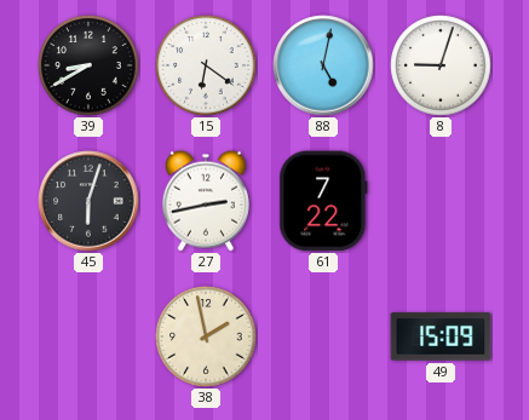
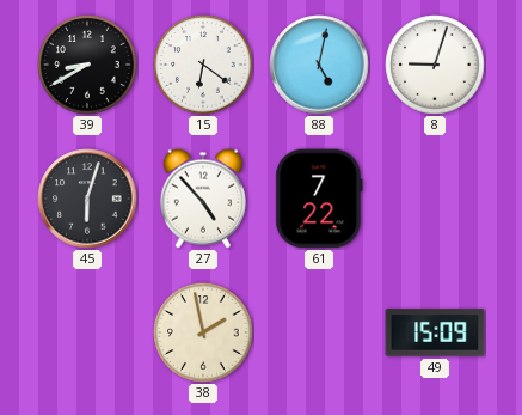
27: 2:43 -> 4:53 (203, 199)
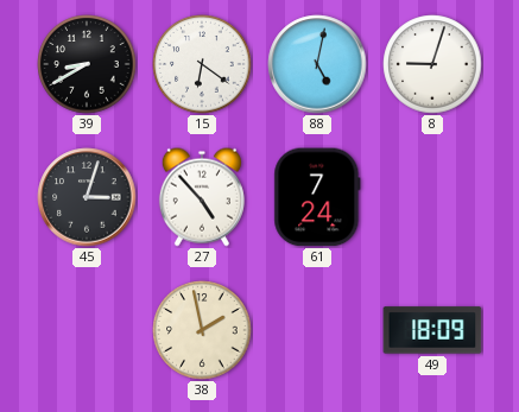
45: 6:03 -> 3:03 (87, 197)
61: 7:22 -> 7:24 (317, 197)
49: 15:09 -> 18:09 (432, 330)
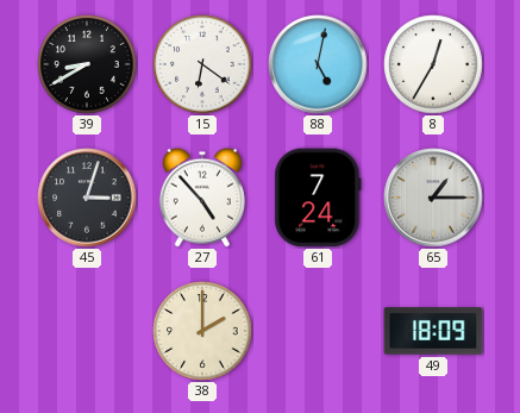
8: 9:03 -> 12:35 (433, 64)
65: none -> 1:15 (433, 198)
38: 1:58 -> 2:00 (202, 331)
